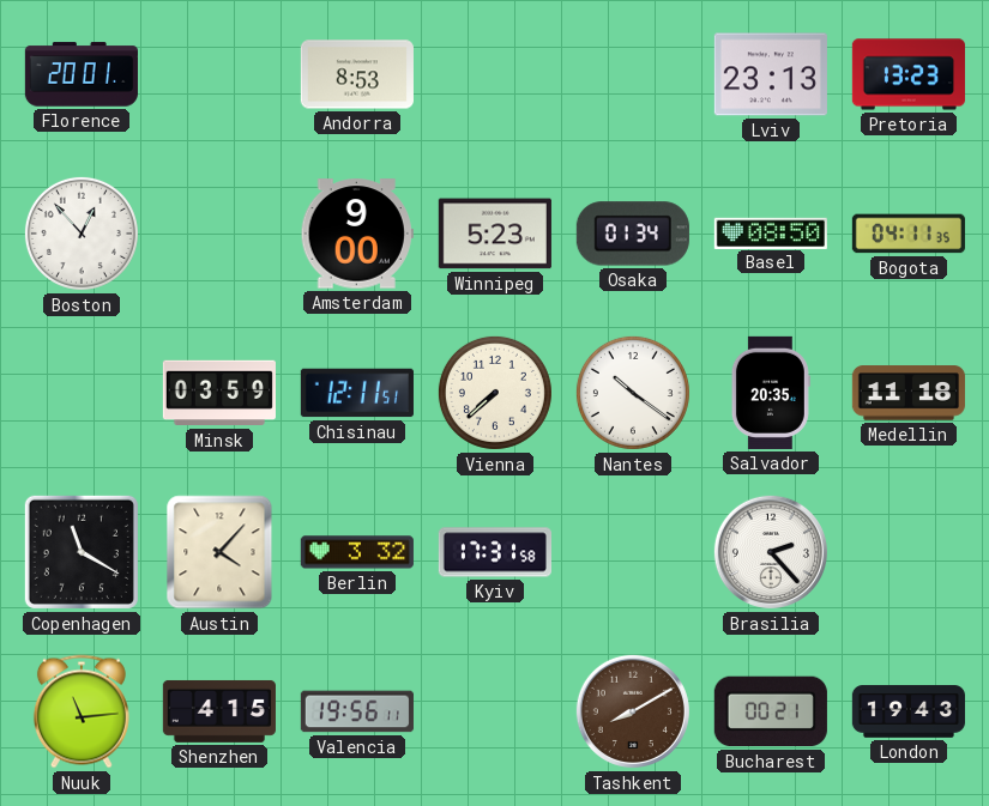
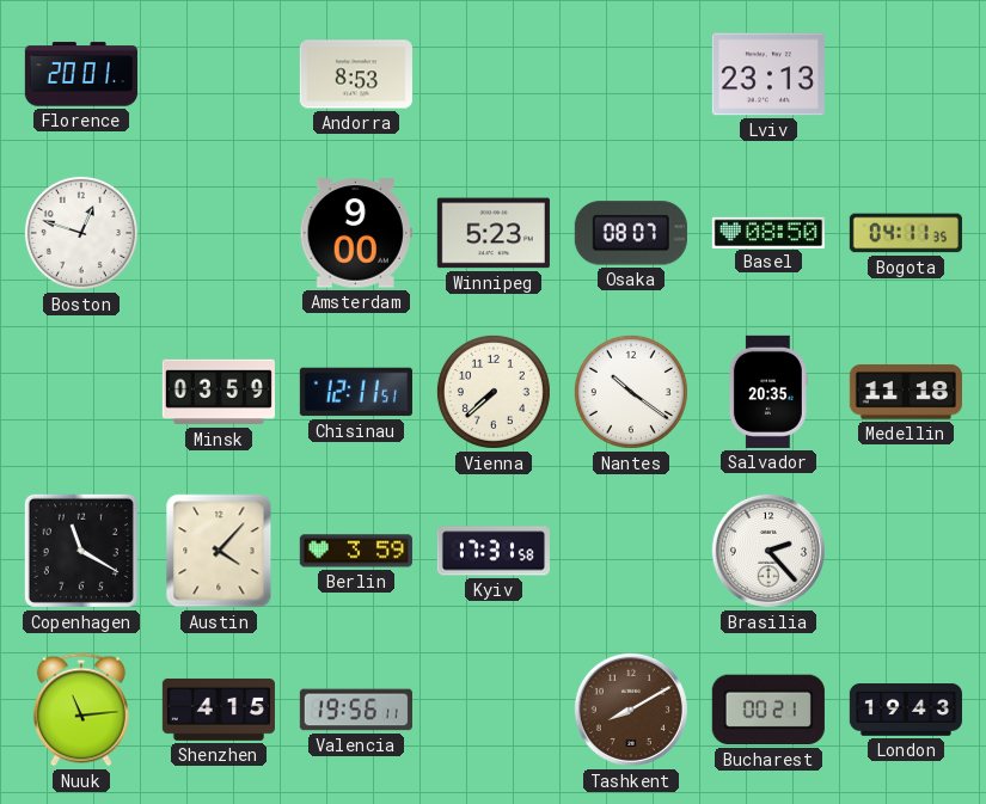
Pretoria: 13:23 -> none (909, 74)
Boston: 12:53 -> 12:48 (81, 233)
Osaka: 01:34 -> 08:07 (631, 233)
Berlin: 3:32 -> 3:59 (356, 551)
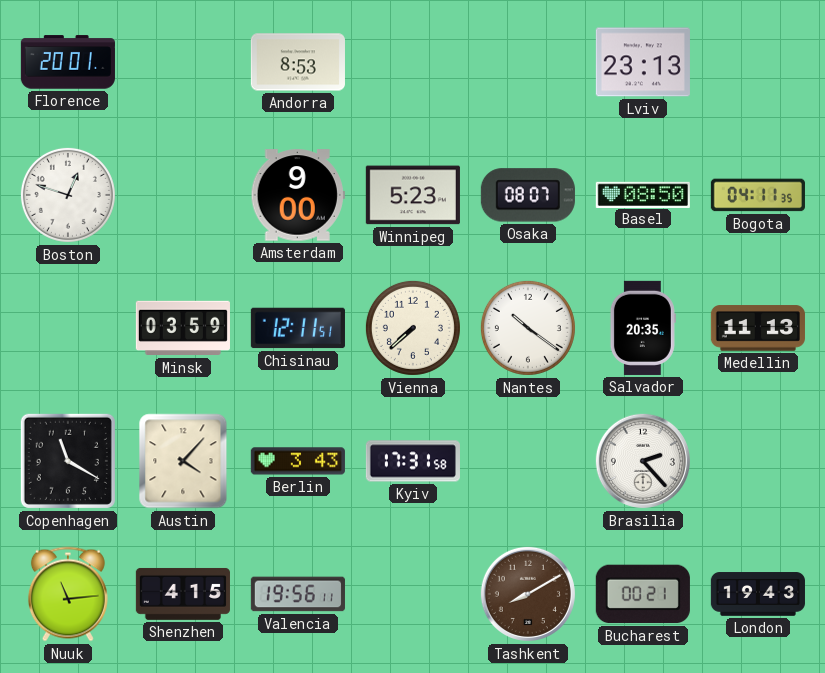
Medellin: 11:18 -> 11:13 (758, 328)
Berlin: 3:59 -> 3:43 (298, 461)
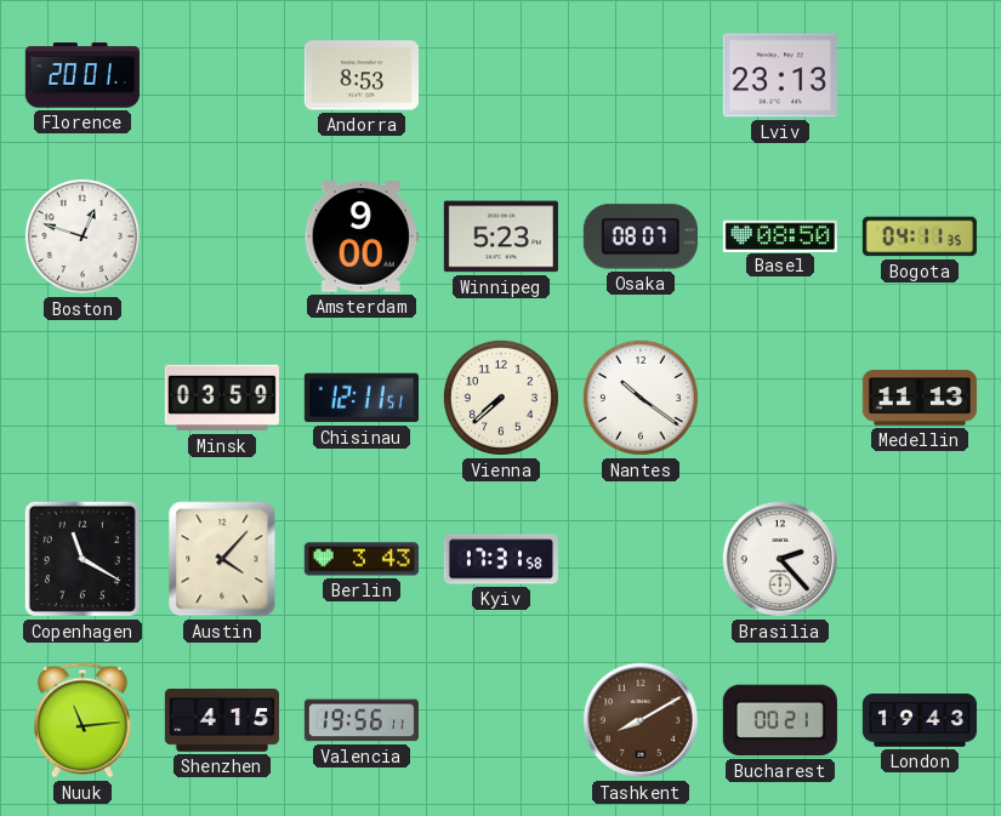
Salvador: 20:35 -> none (643, 328)
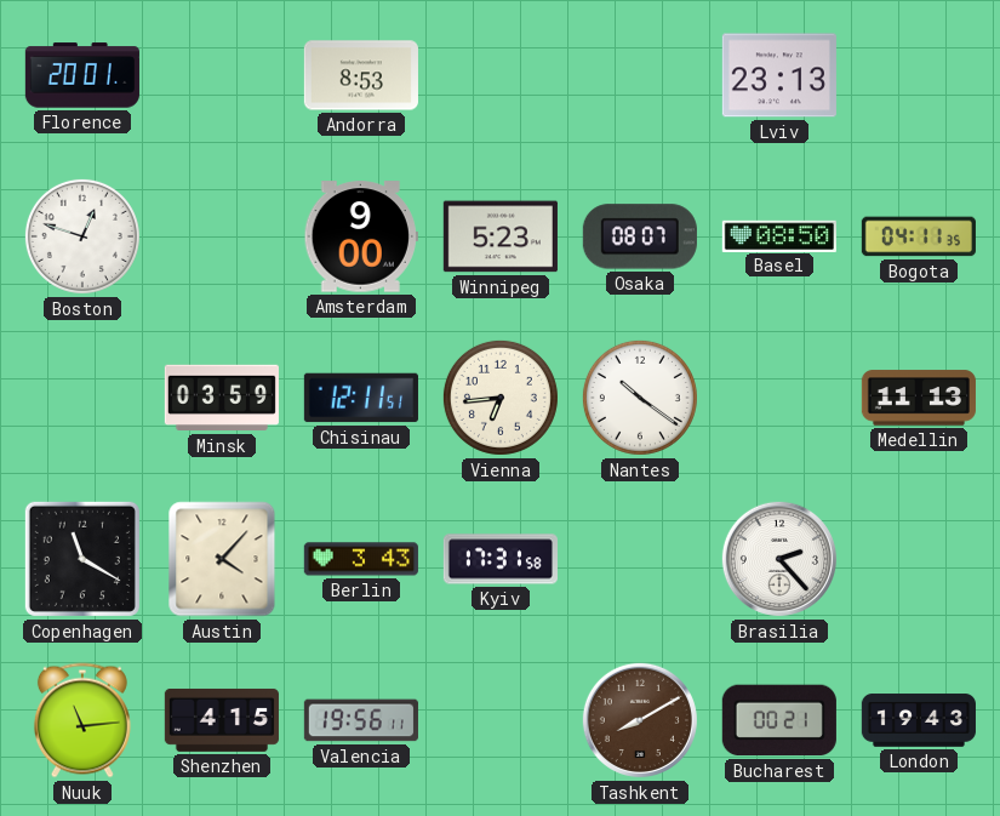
Vienna: 7:38 -> 6:44 (501, 398)
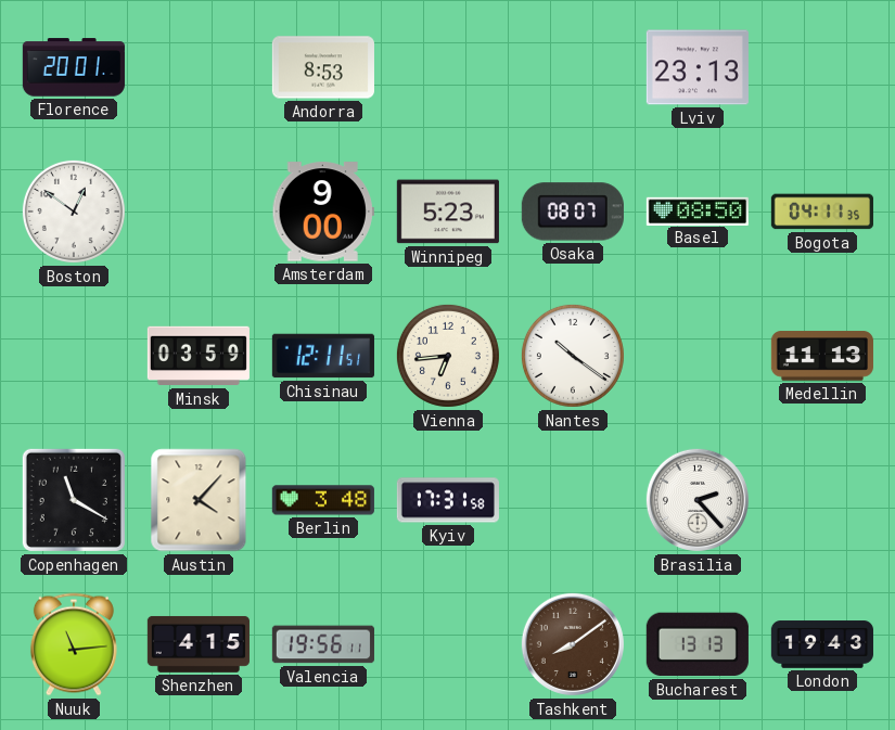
Boston: 12:48 -> 12:51 (74, 212)
Berlin: 3:43 -> 3:48 (323, 500)
Tashkent: 8:10 -> 8:09 (573, 644)
Bucharest: 00:21 -> 13:13 (698, 644)
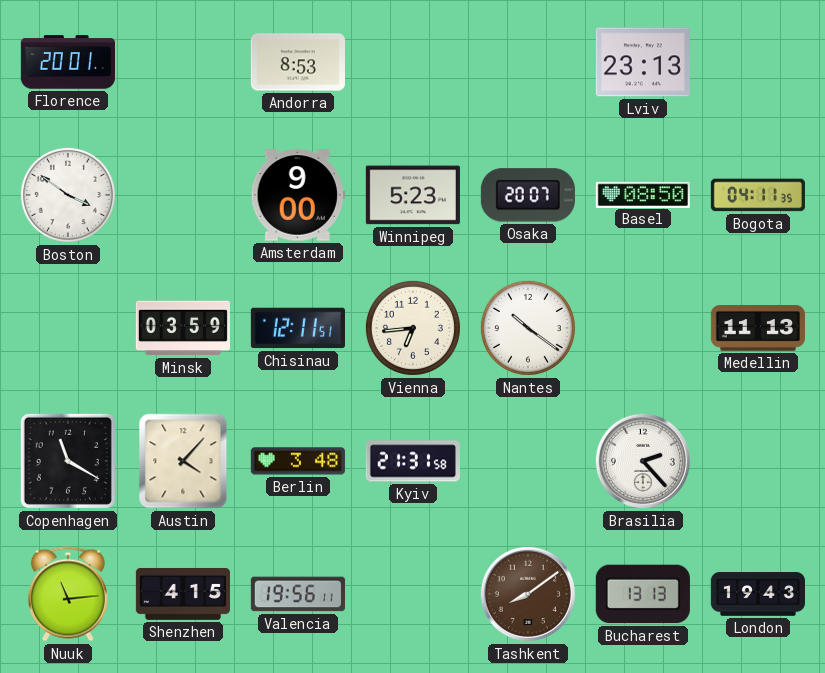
Boston: 12:51 -> 3:51 (68, 195)
Osaka: 08:07 -> 20:07 (528, 195)
Kyiv: 17:31 -> 21:31 (413, 461)
